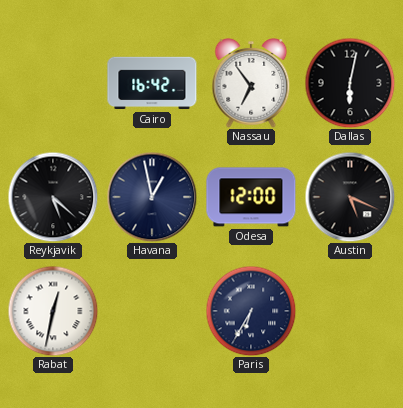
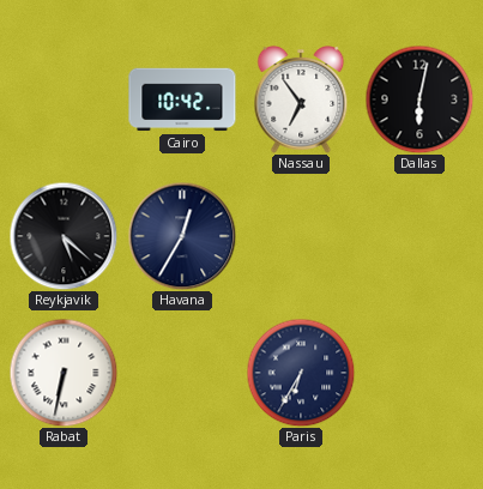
Cairo: 16:42 -> 10:42 (182, 99)
Havana: 12:58 -> 12:35 (182, 236)
Odesa: 12:00 -> none (251, 197)
Austin: 5:19 -> none (350, 197)
Rabat: 12:32 -> 6:32 (64, 373)
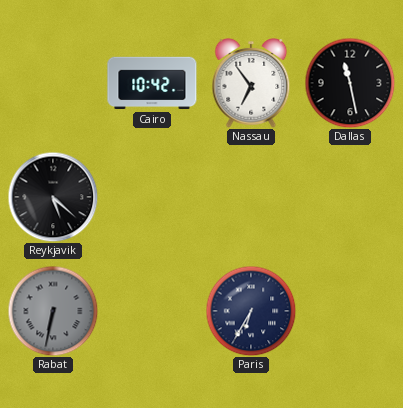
Dallas: 6:02 -> 11:28 (350, 83)
Havana: 12:35 -> none (182, 236)
Rabat dial: white -> grey (53, 311)
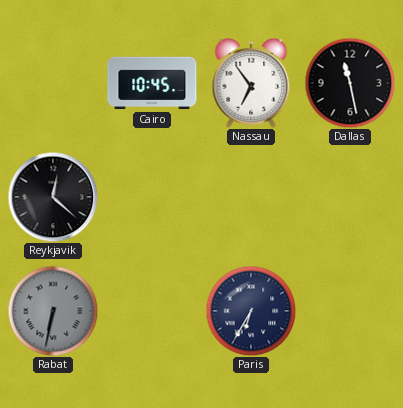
Cairo: 10:42 -> 10:45 (152, 83)
Reykjavik: 5:22 -> 12:22 (53, 197)
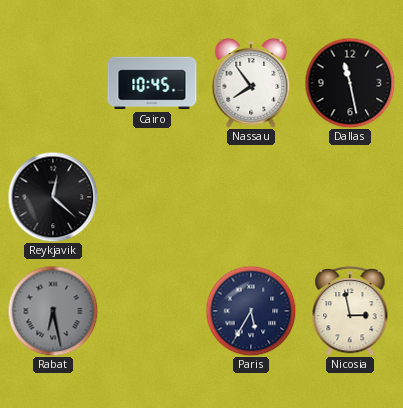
Nassau: 6:54 -> 7:54 (251, 84)
Rabat: 6:32 -> 6:28 (53, 311)
Paris: 6:35 -> 5:35 (251, 311)
Nicosia: none -> 2:58 (350, 312)
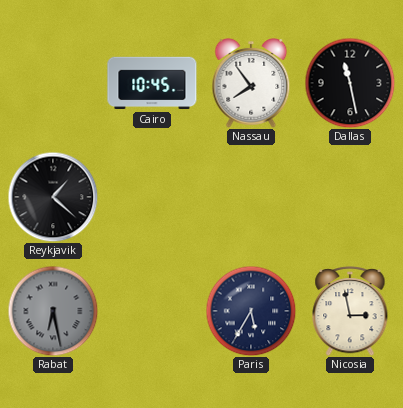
Reykjavik: 12:22 -> 1:22 (53, 197)
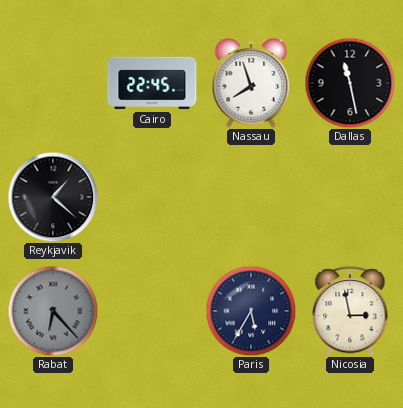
Cairo: 10:45 -> 22:45 (152, 83)
Nassau: 7:54 -> 7:57 (251, 84)
Rabat: 6:28 -> 6:23 (53, 311)
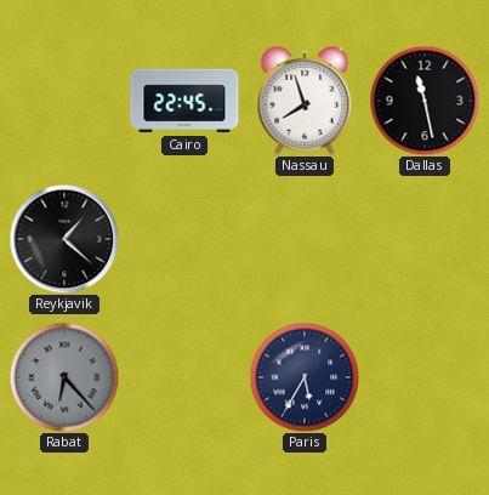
Nicosia: 2:58 -> none (350, 312)
